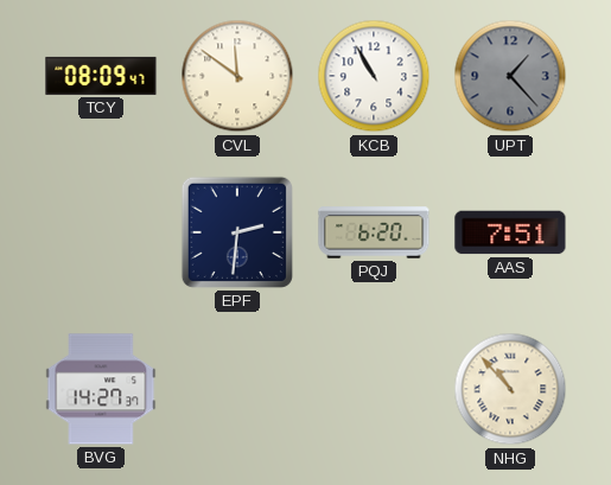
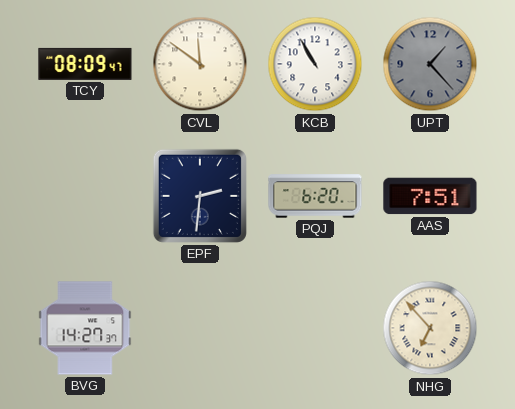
NHG: 10:53 -> 6:53 (430, 328)
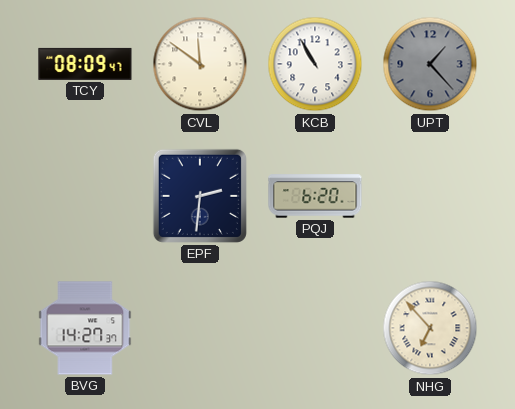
AAS: 7:51 -> none (430, 196)
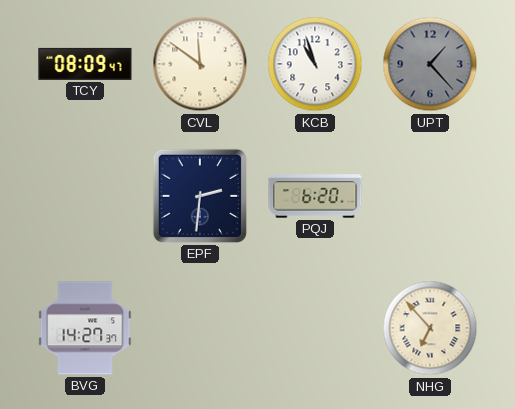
KCB: 10:55 -> 10:57 (315, 64)
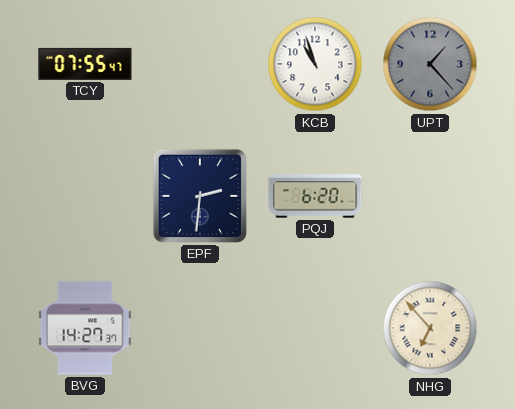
TCY: 08:09 -> 07:55 (85, 64)
CVL: 11:51 -> none (200, 64)
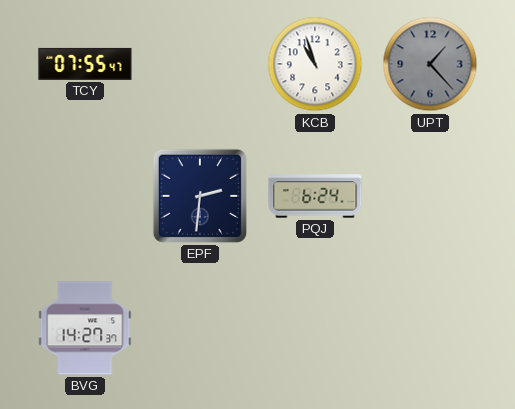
PQJ: 6:20 -> 6:24 (315, 196)
NHG: 6:53 -> none (430, 328)
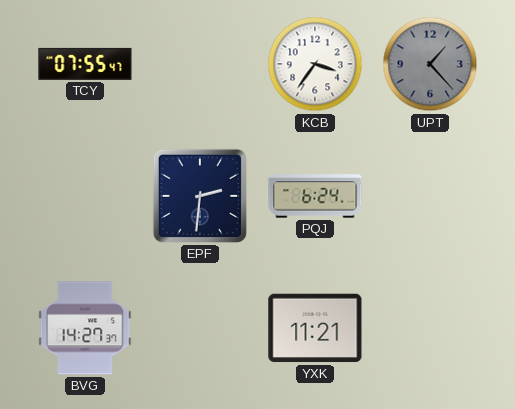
KCB: 10:57 -> 3:36 (315, 64)
YXK: none -> 11:21 (315, 328)
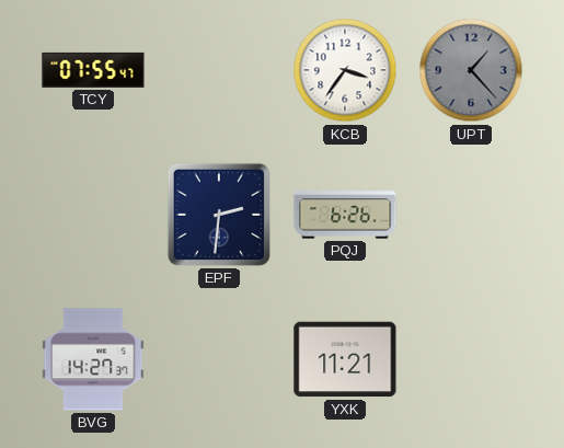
PQJ: 6:24 -> 6:26 (345, 215)
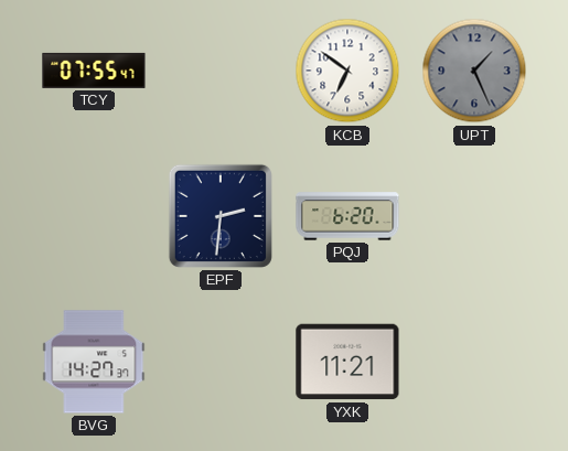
KCB: 3:36 -> 6:51 (347, 71)
UPT: 1:23 -> 1:26 (474, 71)
PQJ: 6:26 -> 6:20 (347, 216)
